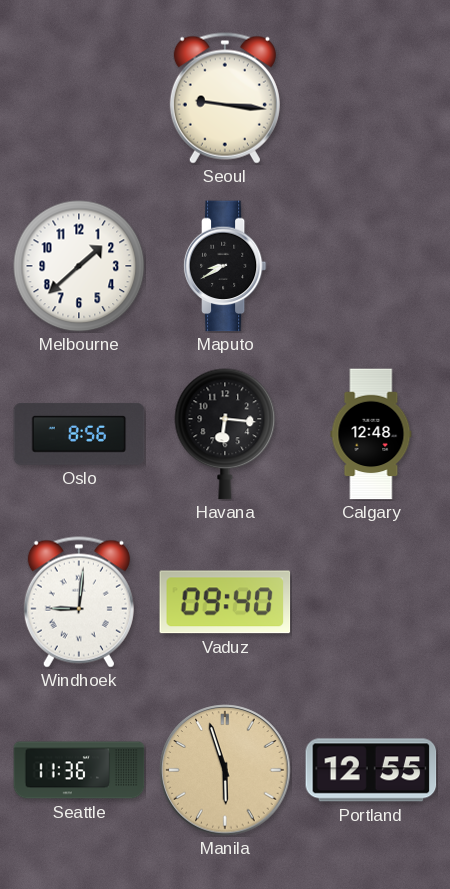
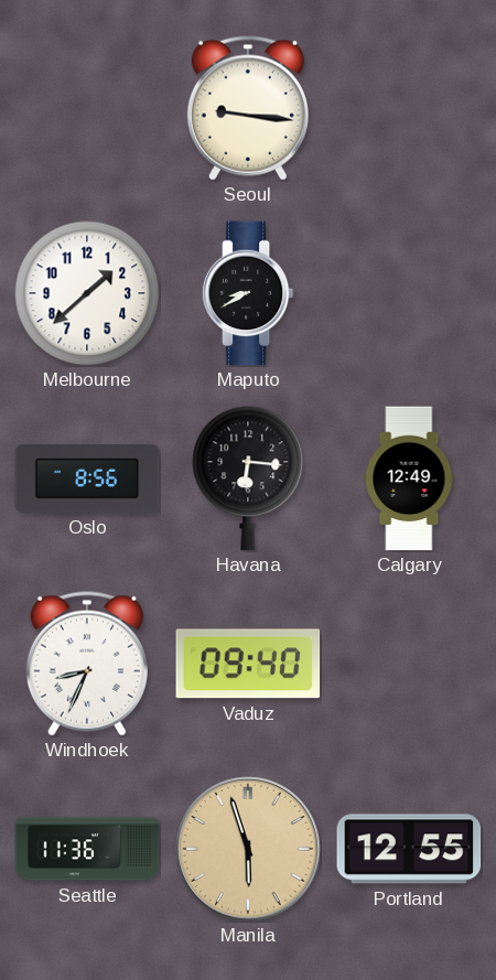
Calgary: 12:48 -> 12:49 (409, 478)
Windhoek: 9:01 -> 8:34 (87, 664)
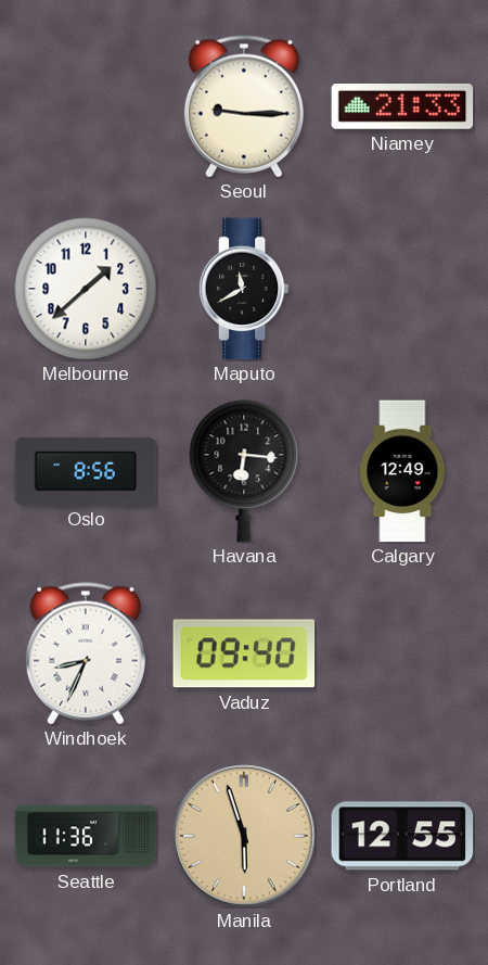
Seoul: 9:16 -> 9:15 (244, 106)
Niamey: none -> 21:33 (402, 107)
Maputo: 8:40 -> 11:40 (244, 289)
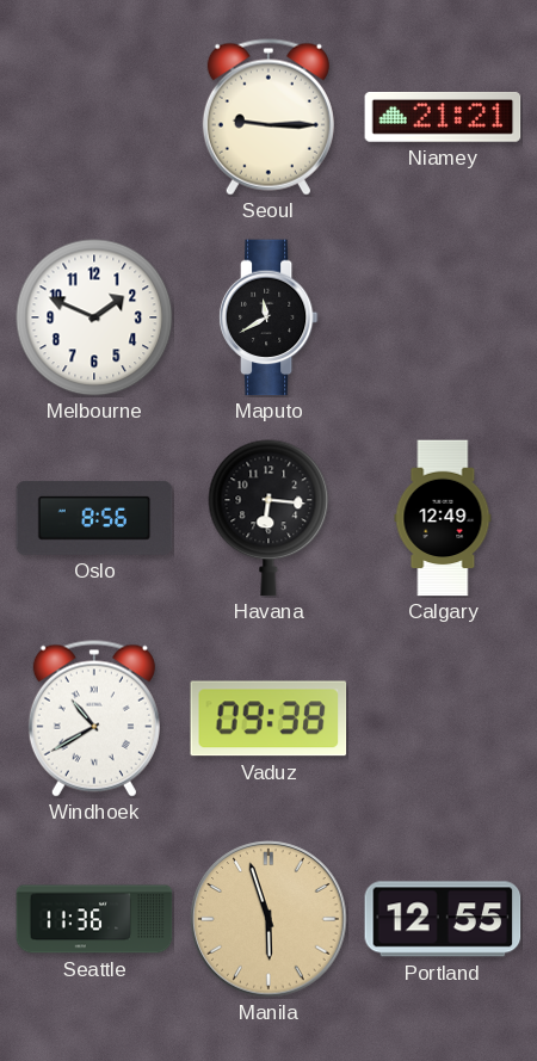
Niamey: 21:33 -> 21:21 (443, 118)
Melbourne: 1:38 -> 1:49 (94, 317)
Windhoek: 8:34 -> 10:40 (94, 718)
Vaduz: 09:40 -> 09:38 (268, 718)
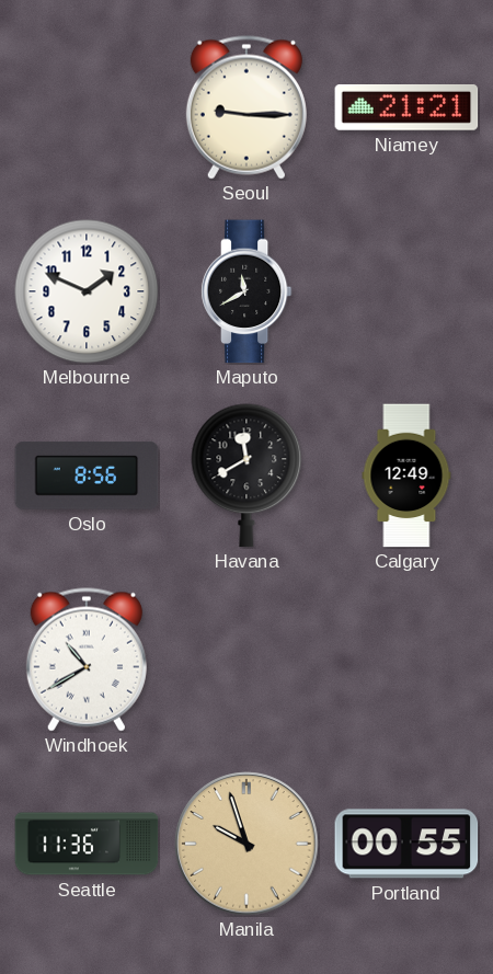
Havana: 6:16 -> 11:40 (246, 475)
Vaduz: 09:38 -> none (268, 718)
Manila: 5:57 -> 9:57 (246, 844)
Portland: 12:55 -> 00:55 (406, 844)
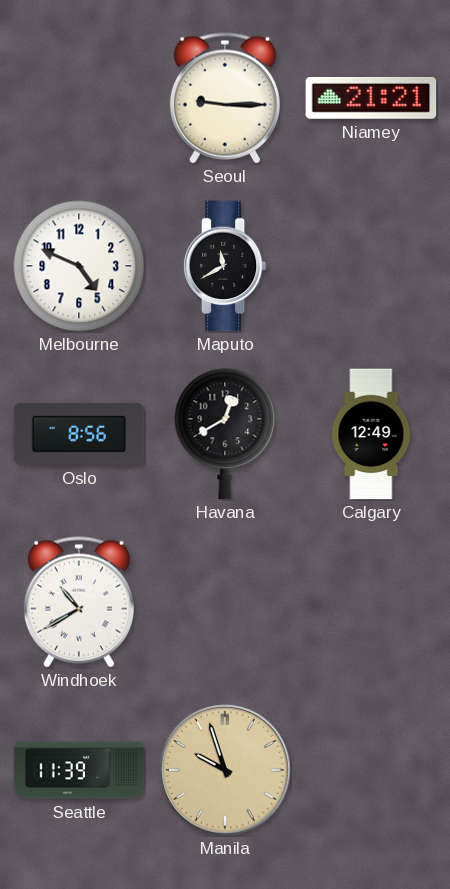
Melbourne: 1:49 -> 4:49 (79, 266)
Havana: 11:40 -> 12:40 (225, 434)
Seattle: 11:36 -> 11:39 (79, 770)
Portland: 00:55 -> none (406, 844)
